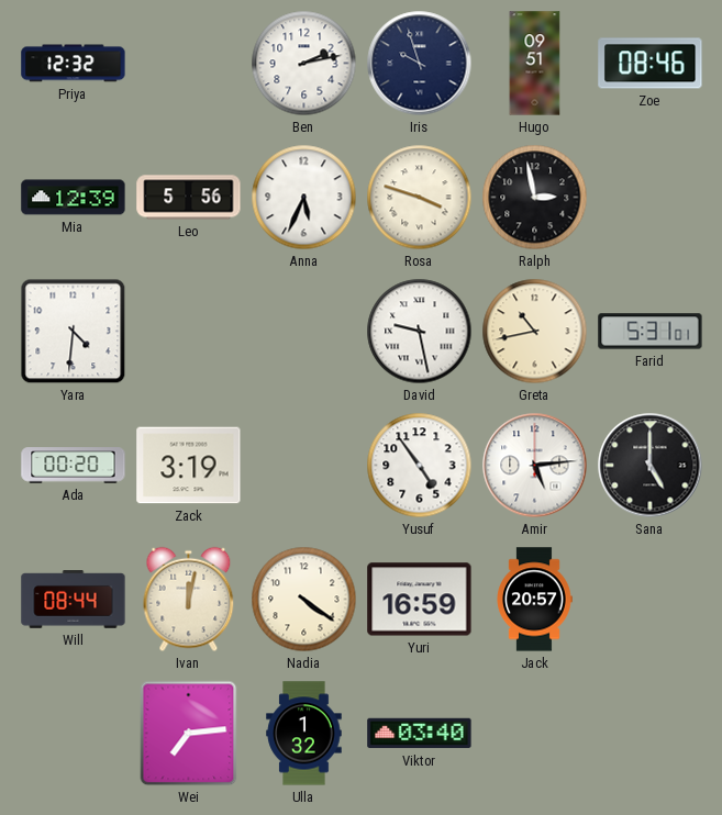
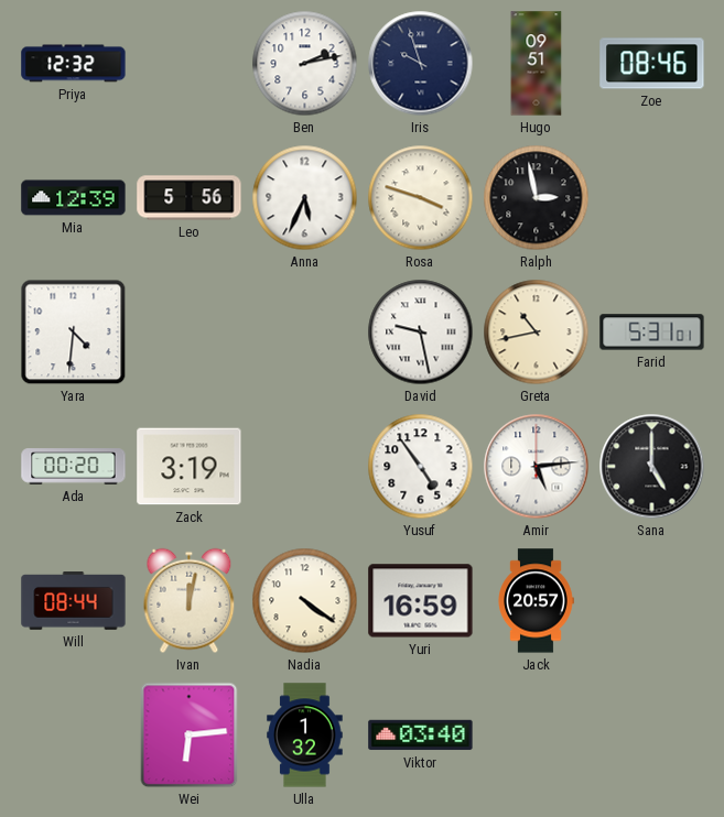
Wei: 7:14 -> 6:14 (190, 736)
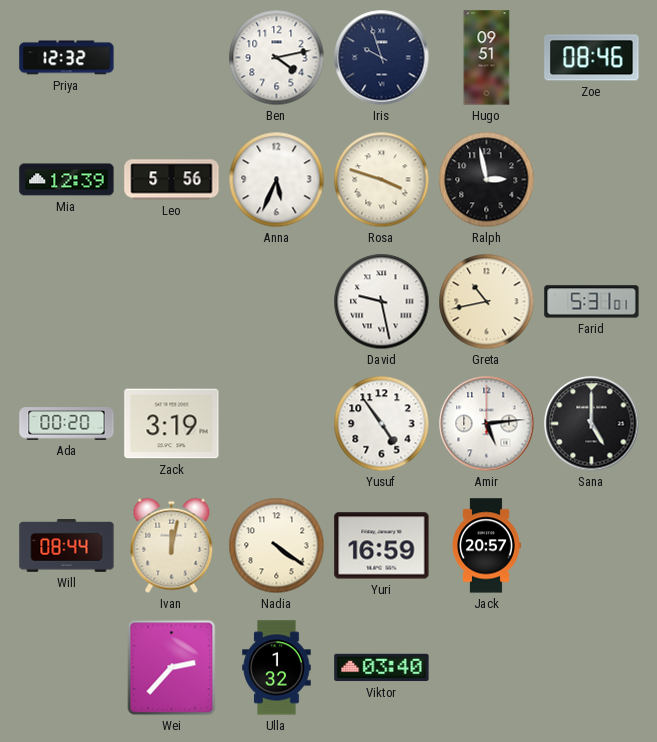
Ben: 2:13 -> 4:13 (277, 58)
Yara: 4:31 -> none (74, 333)
Wei: 6:14 -> 2:37 (172, 668)
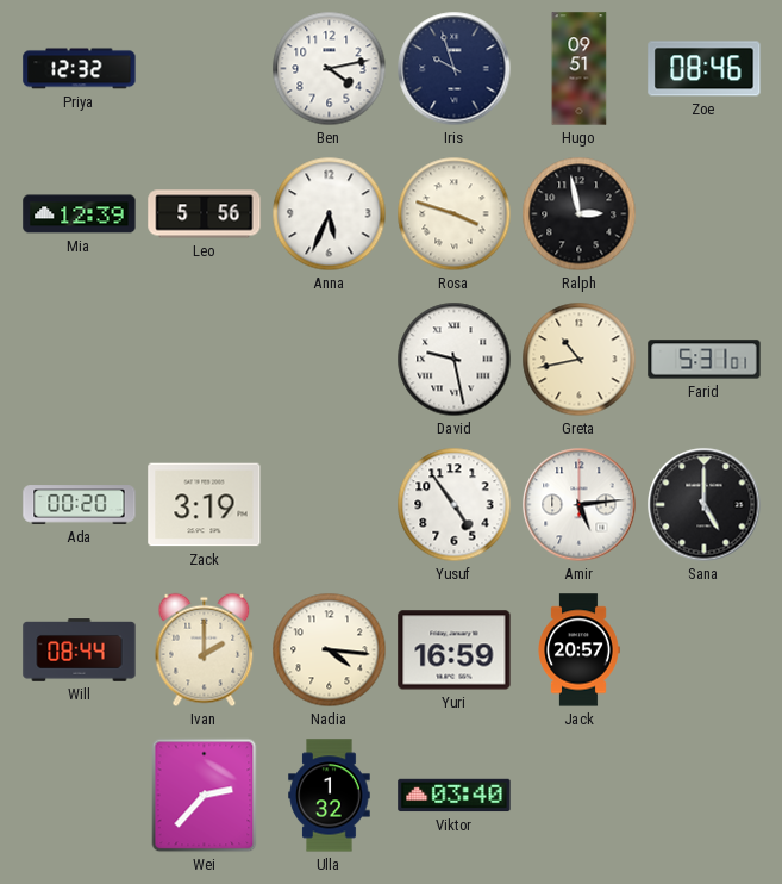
Ivan: 12:02 -> 2:00 (205, 650)
Nadia: 4:21 -> 4:16 (330, 650)
